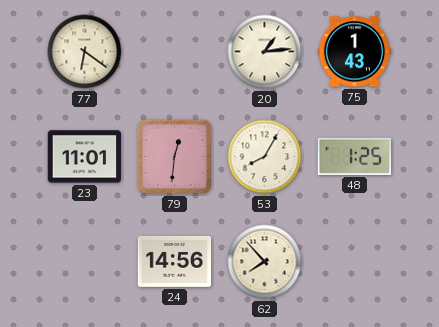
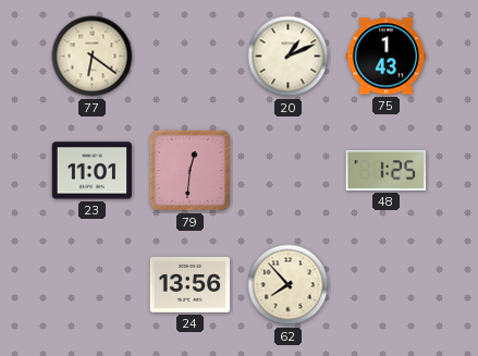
20: 1:14 -> 1:11 (289, 57)
53: 8:05 -> none (265, 157)
24: 14:56 -> 13:56 (191, 284)
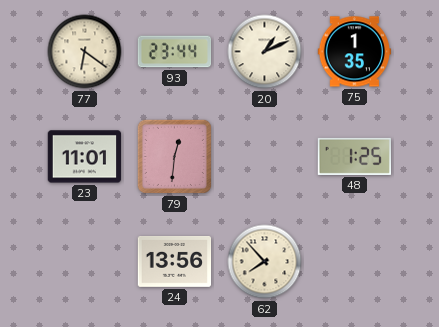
93: none -> 23:44 (175, 52)
75: 1:43 -> 1:35 (355, 52)
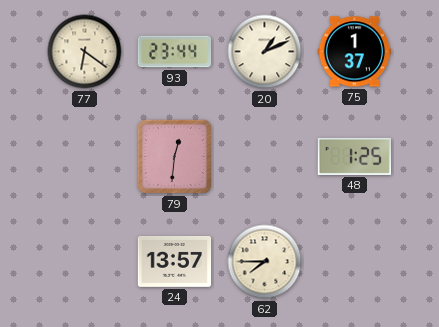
75: 1:35 -> 1:37 (355, 52)
23: 11:01 -> none (85, 157)
24: 13:56 -> 13:57 (175, 261)
62: 7:53 -> 7:45 (265, 262)
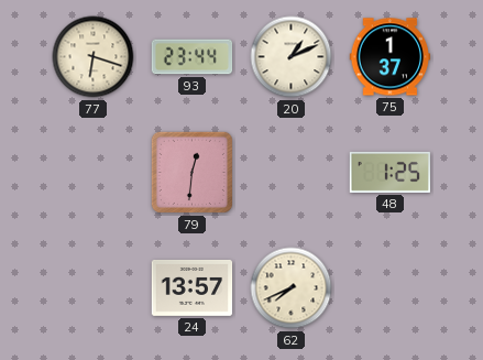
77: 6:21 -> 6:18 (94, 57)
62: 7:45 -> 7:41 (292, 288)
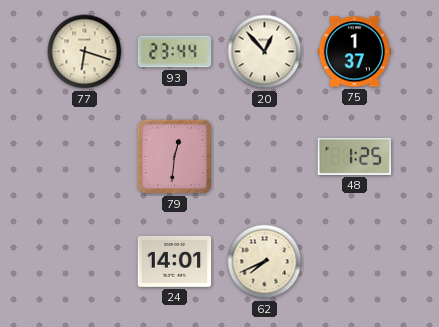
20: 1:11 -> 12:53 (265, 52)
24: 13:57 -> 14:01 (175, 261)
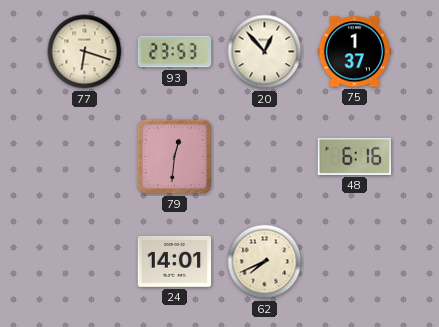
93: 23:44 -> 23:53 (175, 52)
48: 1:25 -> 6:16 (355, 156)
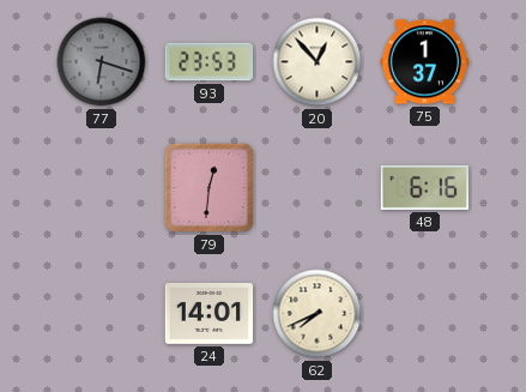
77 dial: cream -> grey (102, 62)
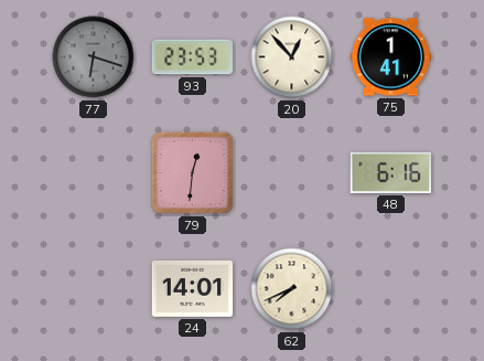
75: 1:37 -> 1:41 (391, 57)
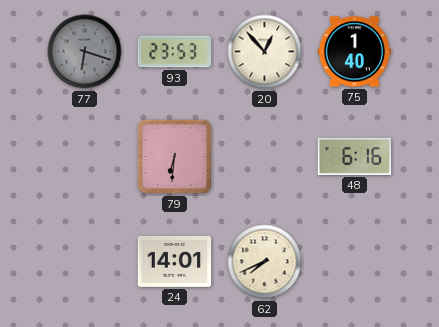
75: 1:41 -> 1:40 (355, 52)
79: 12:31 -> 6:31 (174, 156)
